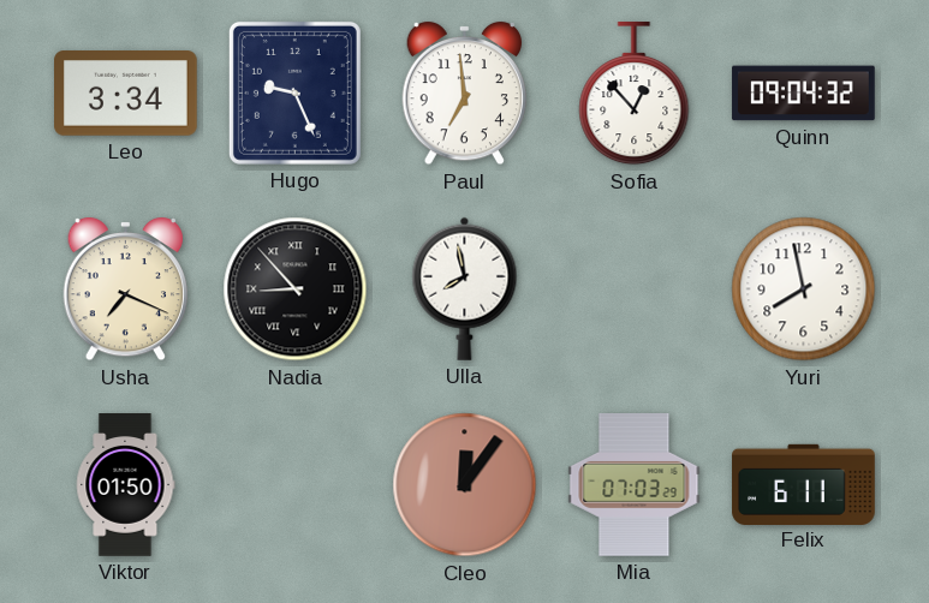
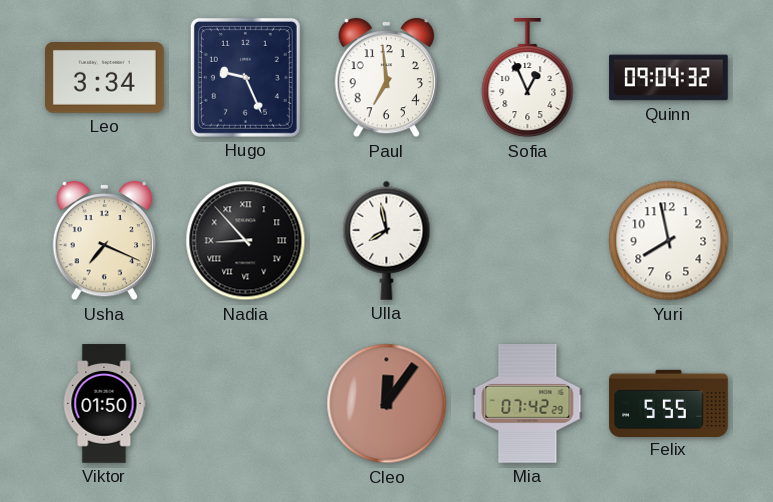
Sofia: 12:53 -> 12:56 (528, 79)
Mia: 07:03 -> 07:42 (528, 404)
Felix: 6:11 -> 5:55 (669, 403)
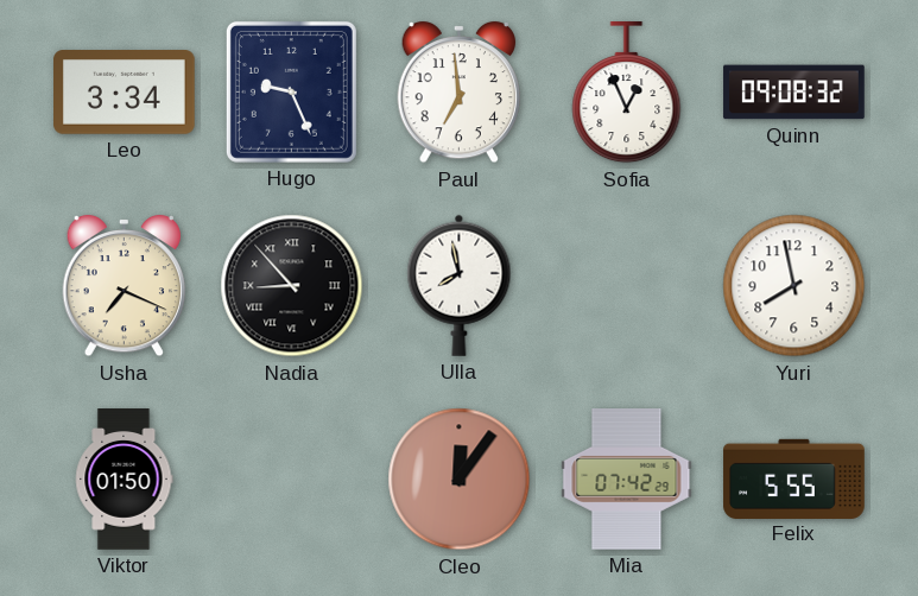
Quinn: 09:04 -> 09:08 (794, 93)
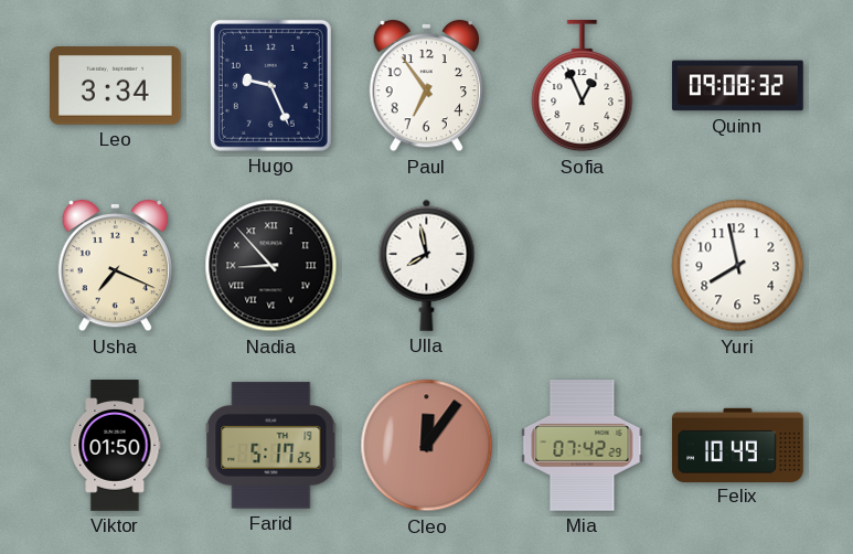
Paul: 6:59 -> 6:54 (426, 86)
Farid: none -> 5:17 (271, 446)
Felix: 5:55 -> 10:49 (738, 445)
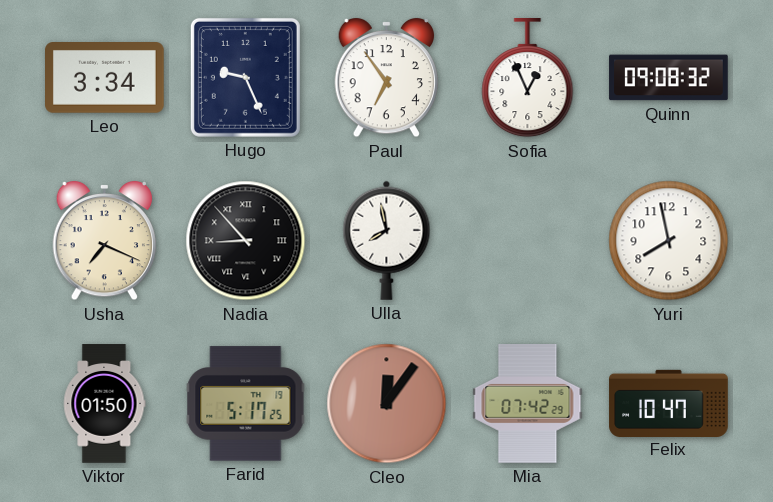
Felix: 10:49 -> 10:47 (669, 403)
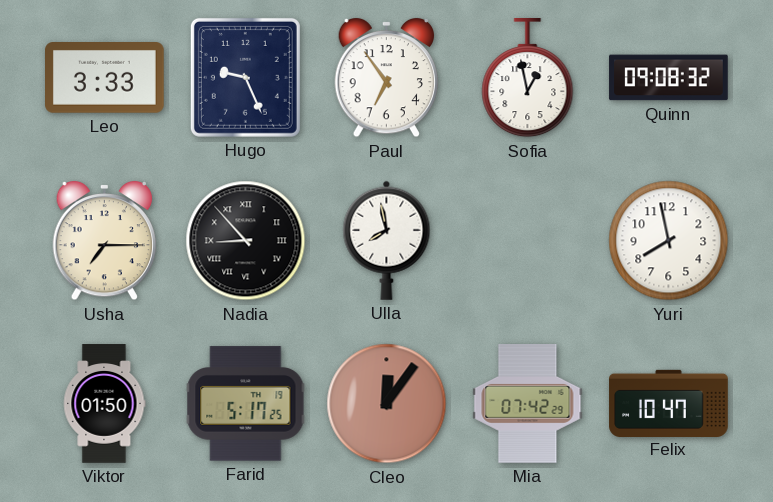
Leo: 3:34 -> 3:33 (105, 78)
Sofia: 12:56 -> 12:58 (528, 79)
Usha: 7:19 -> 7:15 (104, 241)
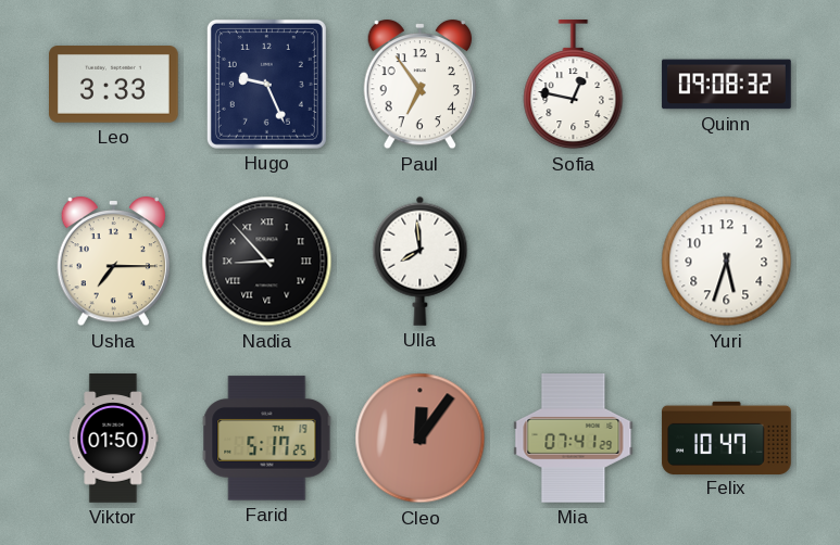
Sofia: 12:58 -> 12:47 (574, 86)
Ulla: 7:58 -> 7:59 (421, 261)
Yuri: 7:58 -> 5:33 (727, 262)
Mia: 07:42 -> 07:41 (574, 439)
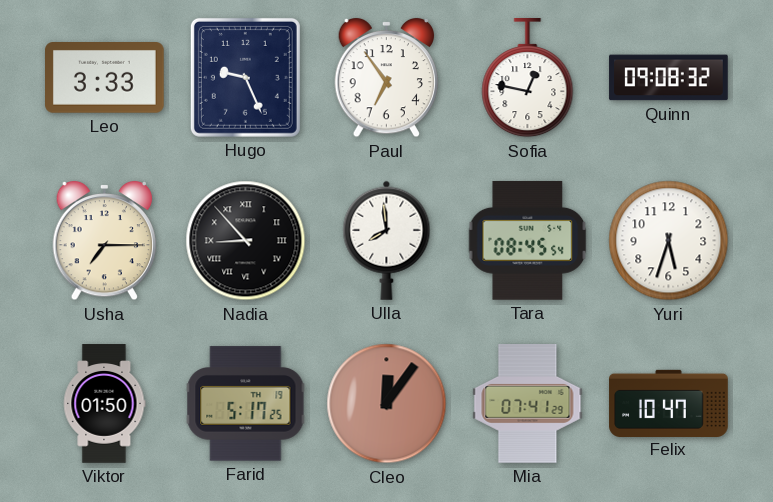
Tara: none -> 08:45 (528, 240)
